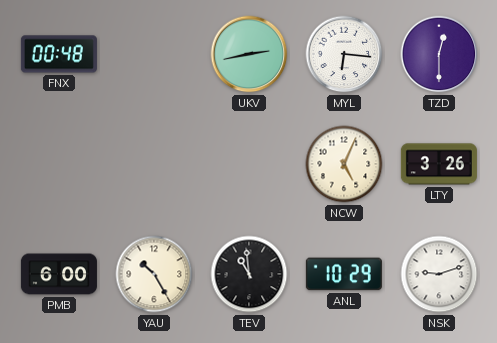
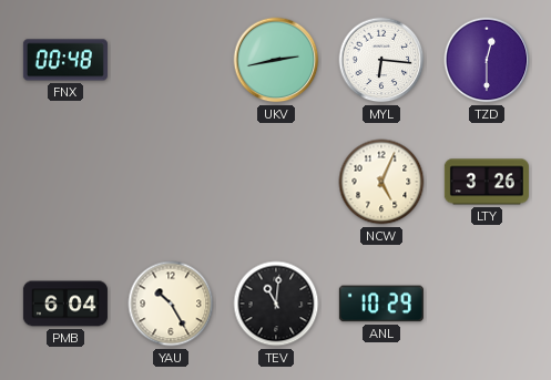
PMB: 6:00 -> 6:04 (65, 304)
TEV: 10:59 -> 11:01 (276, 304)
NSK: 9:12 -> none (439, 274)
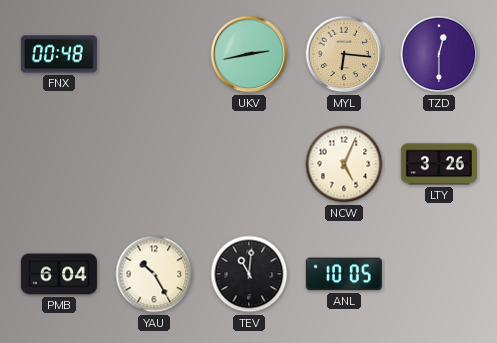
MYL dial: white -> champagne (344, 54)
ANL: 10:29 -> 10:05 (344, 274)
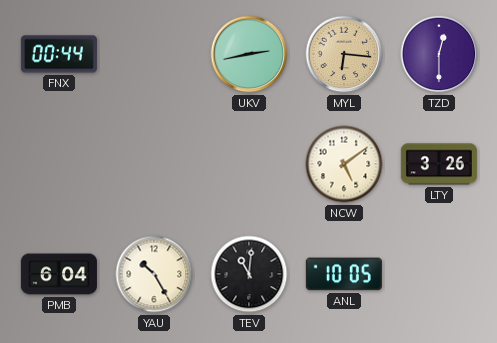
FNX: 00:48 -> 00:44 (59, 54)
NCW: 5:04 -> 5:09 (344, 164)
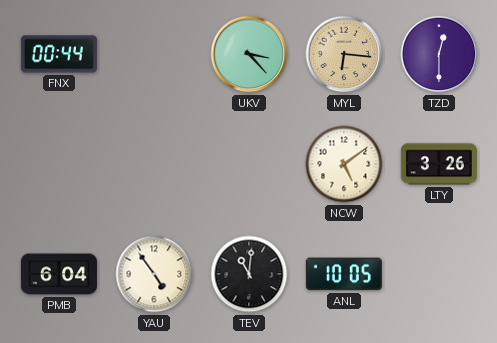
UKV: 2:43 -> 3:23 (249, 54)
YAU: 10:25 -> 4:54 (154, 274)
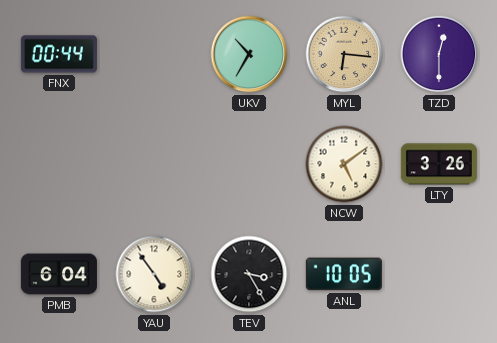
UKV: 3:23 -> 10:35 (249, 54)
TEV: 11:01 -> 3:25 (249, 274)
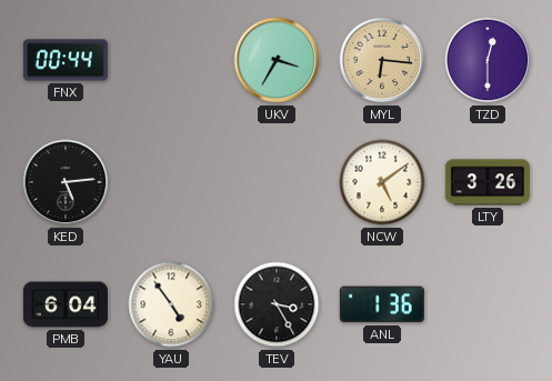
UKV: 10:35 -> 3:35 (277, 60)
KED: none -> 5:14 (66, 182)
ANL: 10:05 -> 1:36 (382, 304)
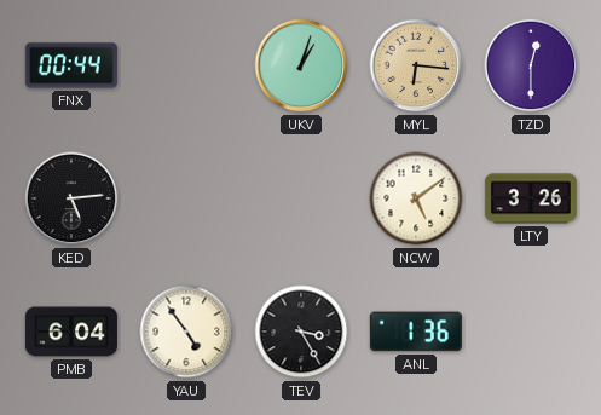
UKV: 3:35 -> 1:03 (301, 65)
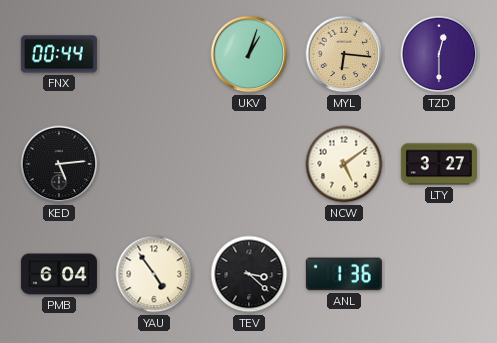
LTY: 3:26 -> 3:27 (439, 164)
TEV: 3:25 -> 3:22 (249, 274)
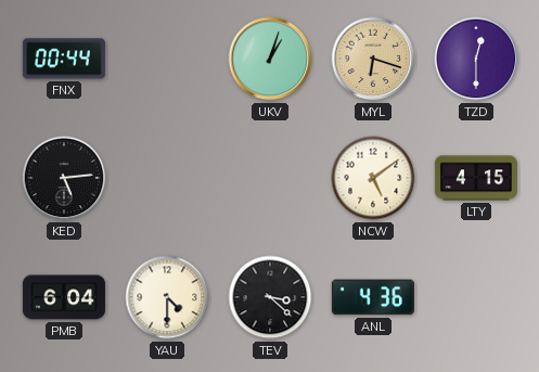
MYL: 6:16 -> 6:18 (373, 59)
LTY: 3:27 -> 4:15 (476, 178)
YAU: 4:54 -> 4:30 (167, 297)
ANL: 1:36 -> 4:36 (373, 297)
